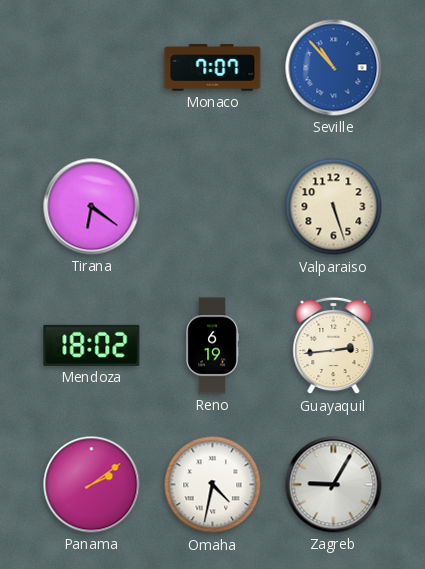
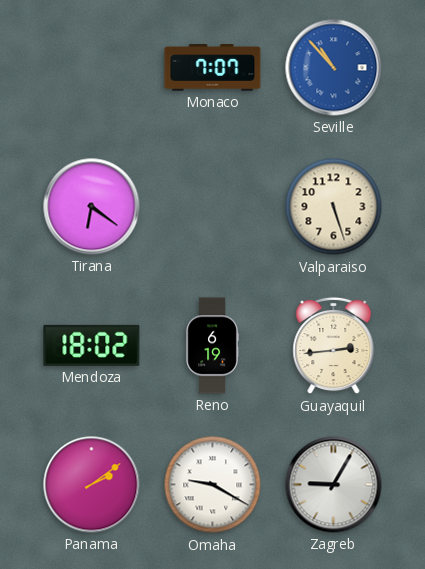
Omaha: 4:32 -> 9:20 (213, 485)
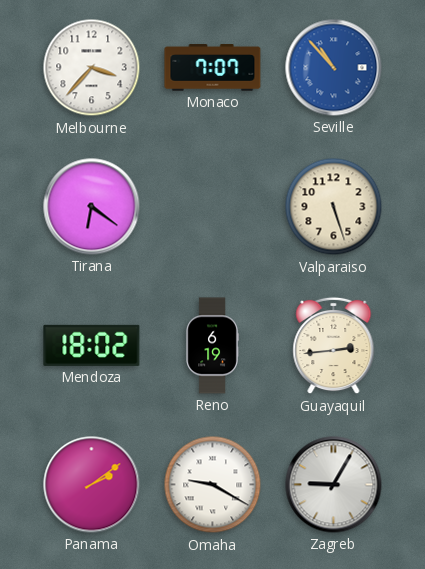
Melbourne: none -> 3:37 (92, 68)
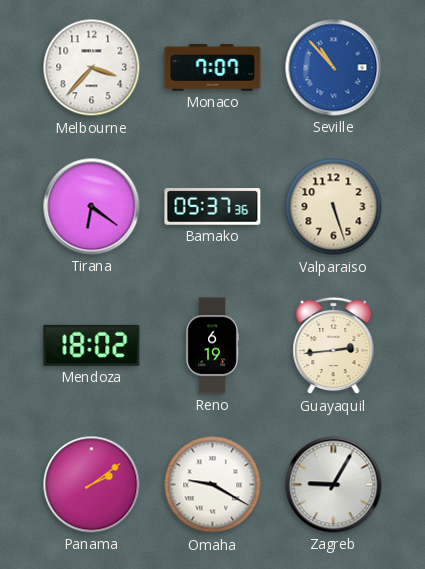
Bamako: none -> 05:37 (213, 207)
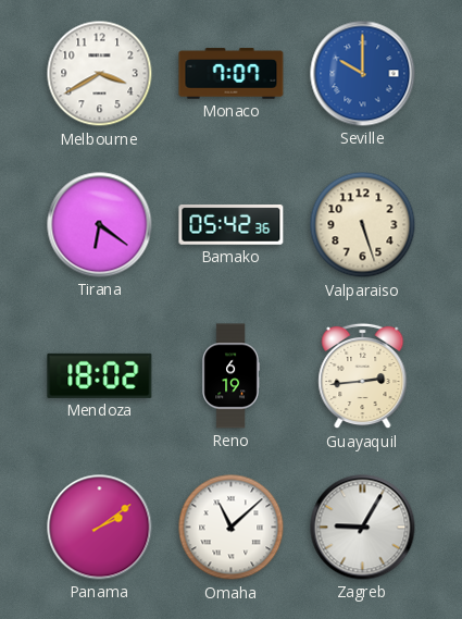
Melbourne: 3:37 -> 3:40 (100, 74)
Seville: 10:53 -> 10:00 (363, 74)
Bamako: 05:37 -> 05:42 (232, 225)
Omaha: 9:20 -> 11:08 (232, 528)
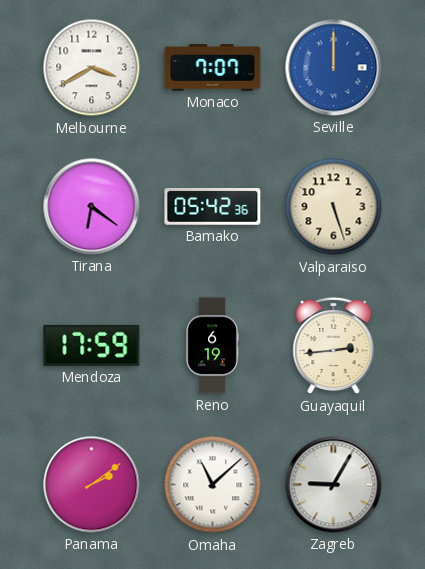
Seville: 10:00 -> 12:00 (334, 68)
Mendoza: 18:02 -> 17:59 (92, 345)
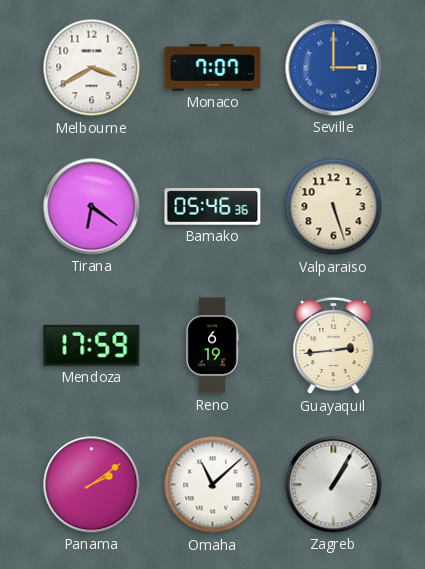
Seville: 12:00 -> 3:00 (334, 68)
Bamako: 05:42 -> 05:46 (213, 207)
Zagreb: 9:05 -> 1:05 (334, 485)
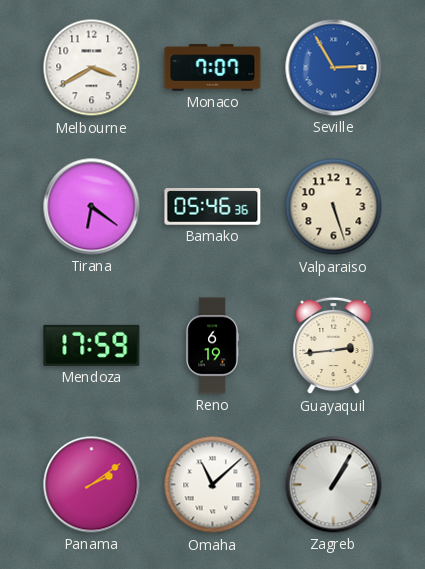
Seville: 3:00 -> 2:55 (334, 68)
